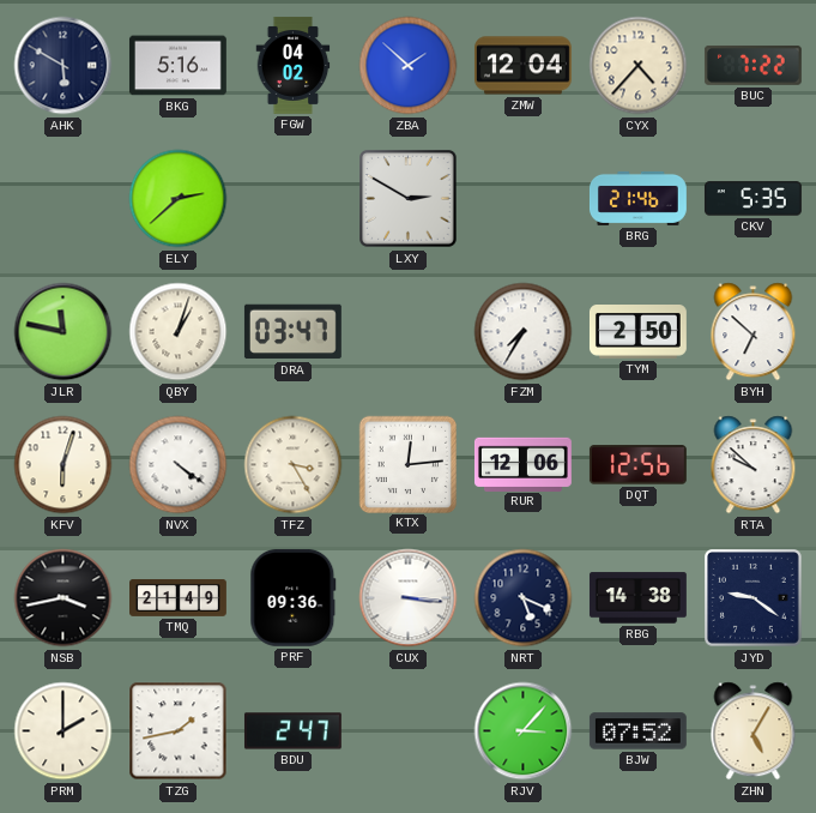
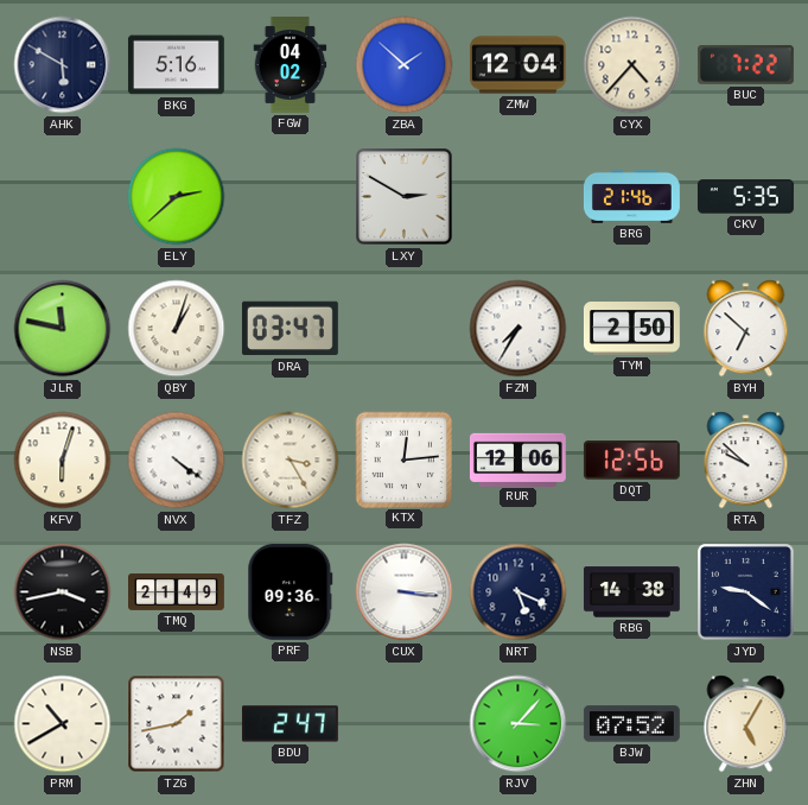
PRM: 2:00 -> 10:40 (63, 724)
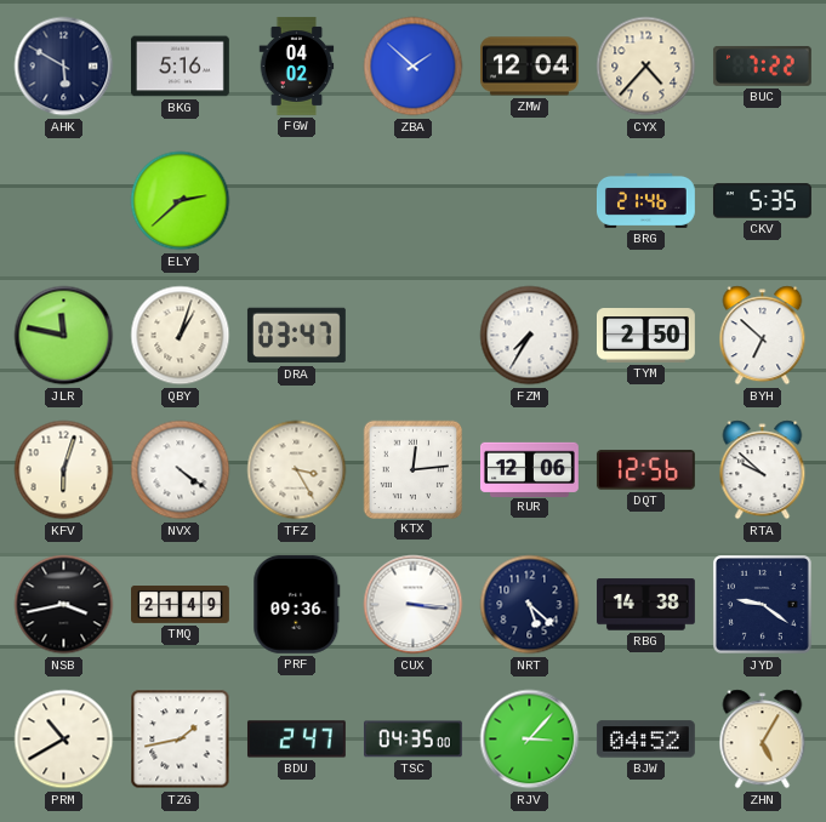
LXY: 2:50 -> none (405, 197)
NRT: 5:19 -> 5:22 (530, 605)
TSC: none -> 04:35 (412, 740)
BJW: 07:52 -> 04:52 (645, 740)
